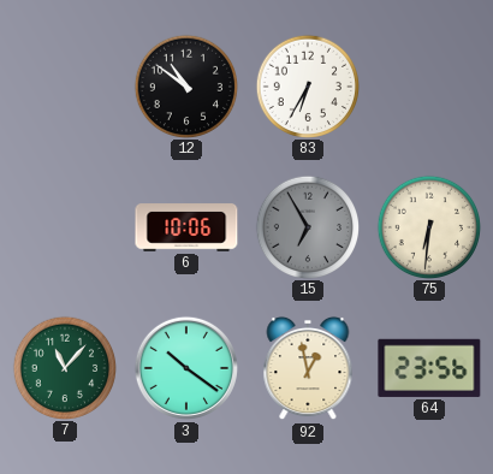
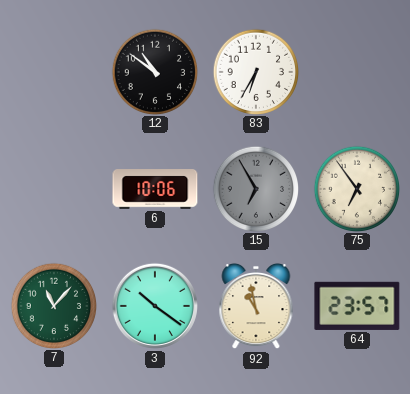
75: 6:31 -> 6:54 (356, 188)
92: 12:58 -> 10:58 (256, 306)
64: 23:56 -> 23:57 (357, 306)
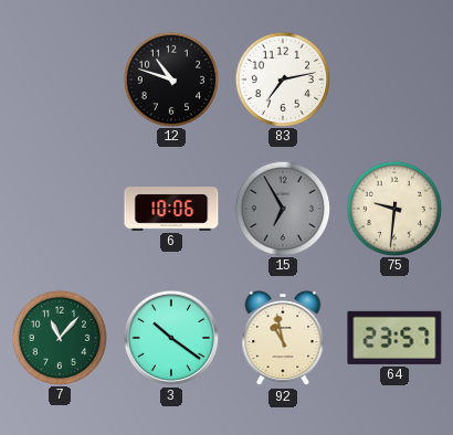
12: 10:51 -> 10:48 (170, 78)
83: 6:35 -> 7:13 (282, 78)
75: 6:54 -> 9:31 (393, 208)
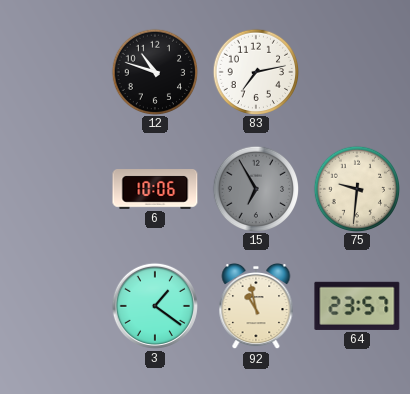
7: 11:07 -> none (59, 337)
3: 10:21 -> 1:21 (155, 306)
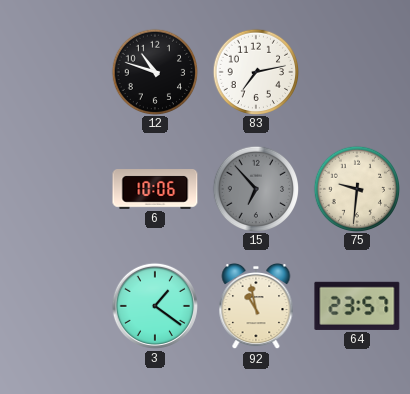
15: 6:55 -> 6:53 (255, 188)
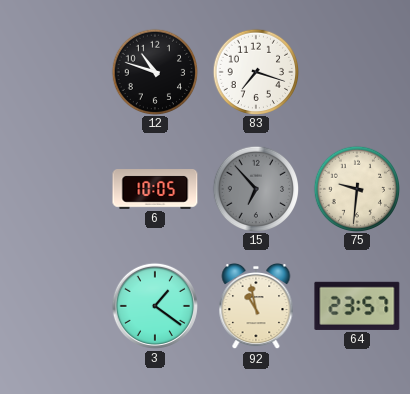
83: 7:13 -> 7:18 (255, 71)
6: 10:06 -> 10:05 (155, 189)
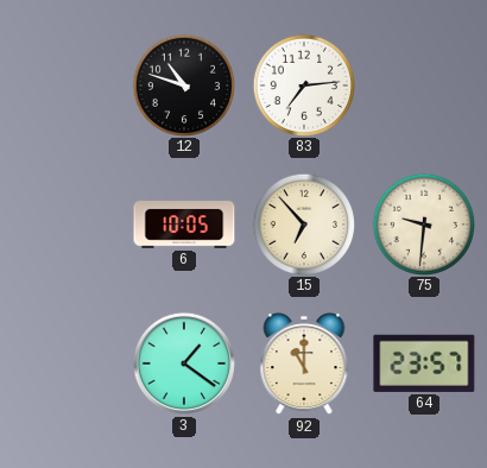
83: 7:18 -> 7:14 (303, 84)
15 dial: grey -> cream (303, 223)
92: 10:58 -> 11:00 (304, 363)
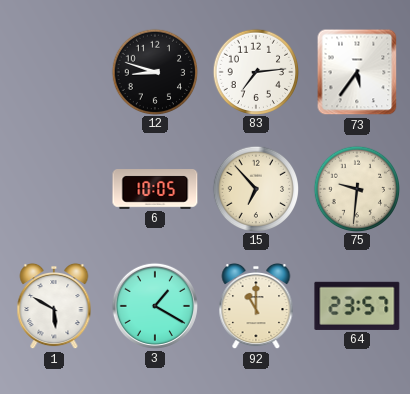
12: 10:48 -> 8:48 (154, 71)
73: none -> 5:36 (357, 72)
1: none -> 5:50 (54, 306)
3: 1:21 -> 1:20 (155, 306)
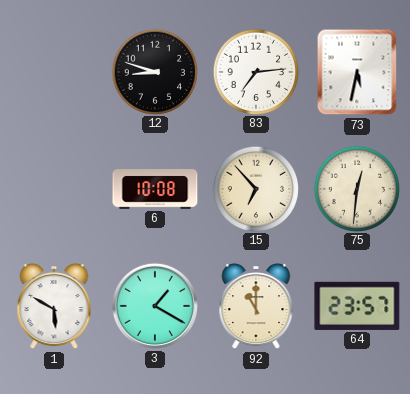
73: 5:36 -> 5:32 (357, 72)
6: 10:05 -> 10:08 (155, 189)
75: 9:31 -> 12:31 (356, 188)
